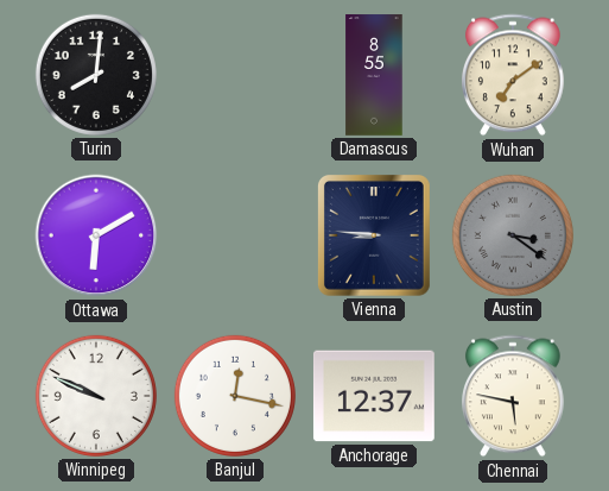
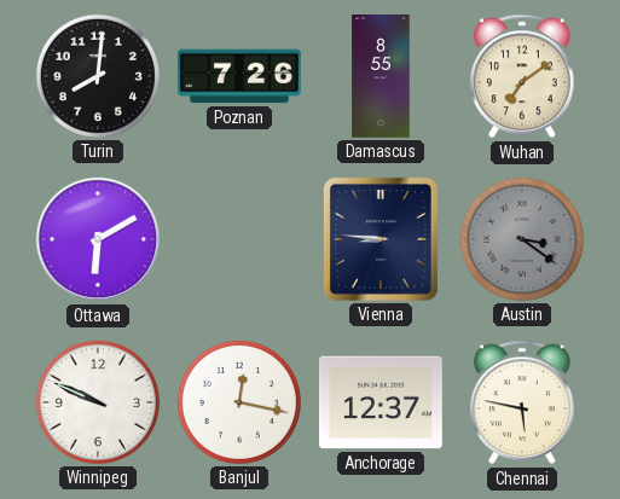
Poznan: none -> 7:26 (241, 76)
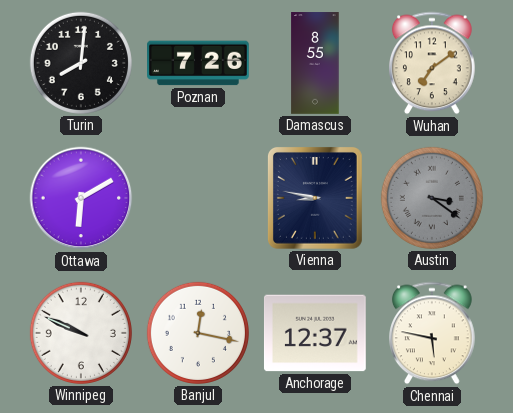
Vienna: 8:46 -> 8:47 (315, 198)
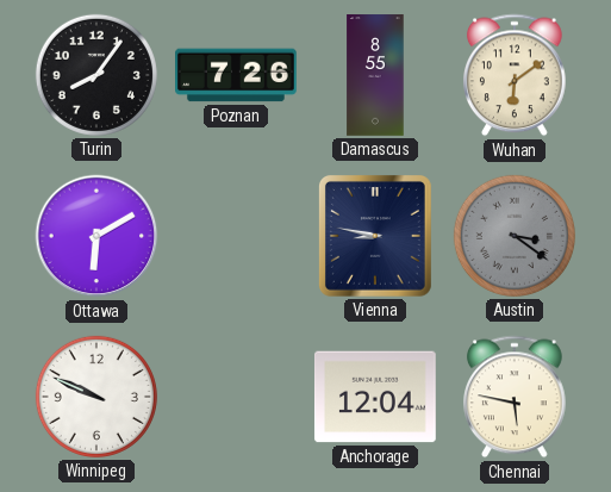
Turin: 8:01 -> 8:06 (96, 75)
Wuhan: 7:09 -> 6:09 (516, 75)
Banjul: 12:17 -> none (198, 333)
Anchorage: 12:37 -> 12:04 (375, 397)
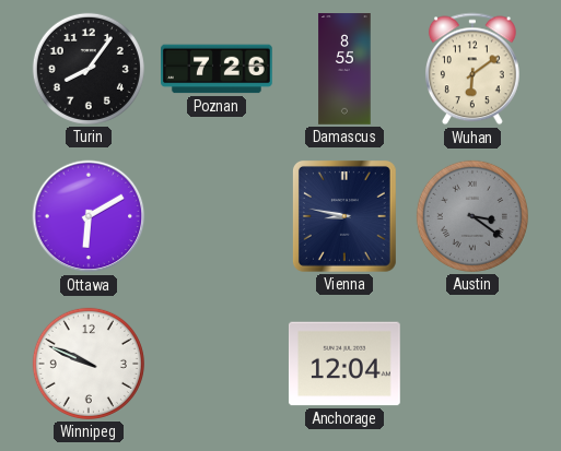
Chennai: 5:47 -> none (516, 397)
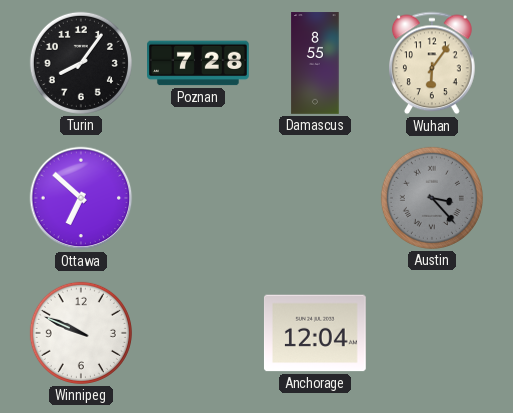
Poznan: 7:26 -> 7:28 (199, 63)
Wuhan: 6:09 -> 6:06 (433, 63)
Ottawa: 6:10 -> 6:52 (81, 198)
Vienna: 8:47 -> none (344, 216)
Austin: 3:21 -> 3:23 (432, 198)
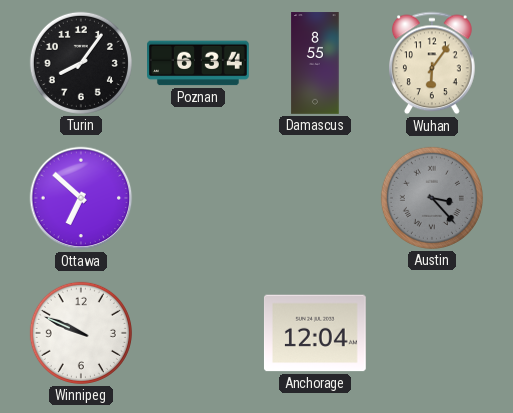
Poznan: 7:28 -> 6:34 (199, 63)
